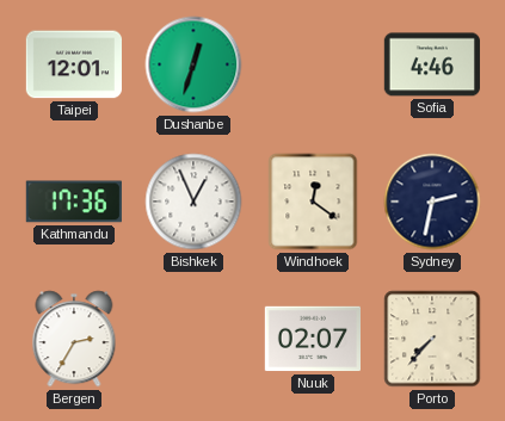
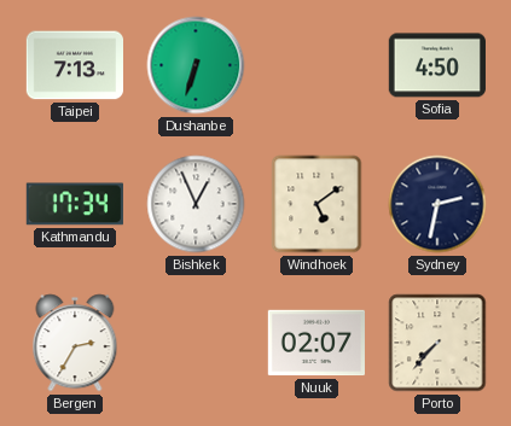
Taipei: 12:01 -> 7:13 (74, 65)
Dushanbe: 12:33 -> 6:33 (196, 65)
Sofia: 4:46 -> 4:50 (437, 65)
Kathmandu: 17:36 -> 17:34 (75, 204)
Windhoek: 12:21 -> 5:09 (317, 204)
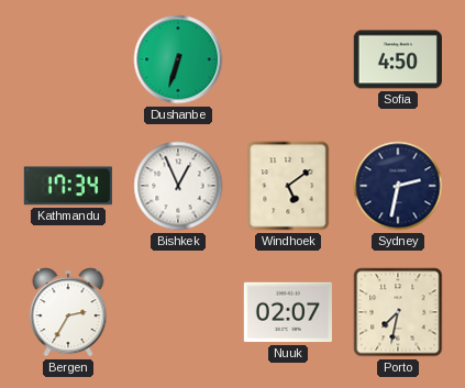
Taipei: 7:13 -> none (74, 65)
Porto: 7:37 -> 7:32 (398, 312)
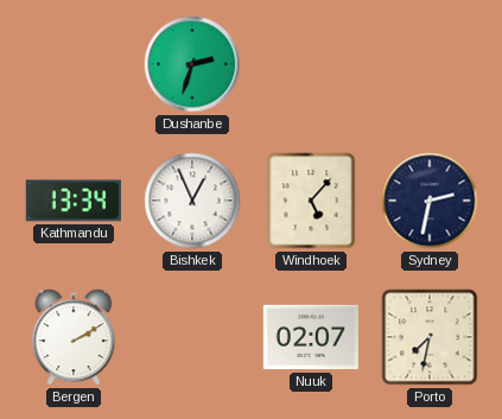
Dushanbe: 6:33 -> 2:33 (192, 64)
Sofia: 4:50 -> none (398, 59)
Kathmandu: 17:34 -> 13:34 (74, 201)
Windhoek: 5:09 -> 5:07 (311, 201)
Bergen: 2:35 -> 2:10 (74, 337)
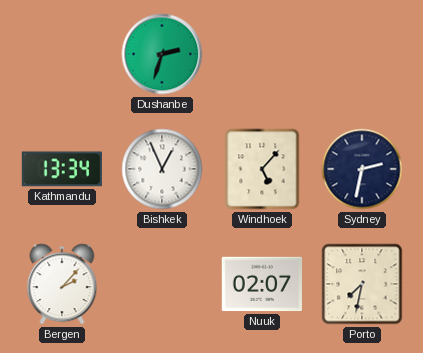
Bergen: 2:10 -> 2:07 (62, 284)
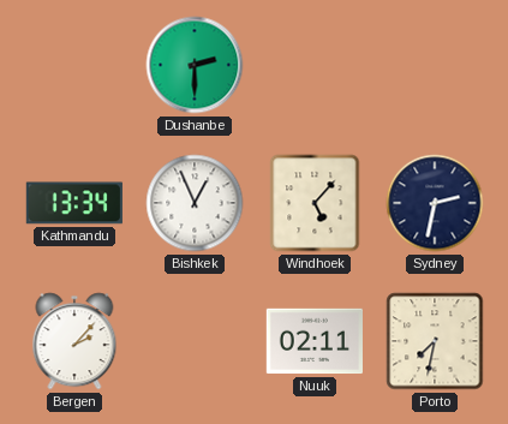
Dushanbe: 2:33 -> 2:30 (195, 65)
Nuuk: 02:07 -> 02:11 (313, 341)
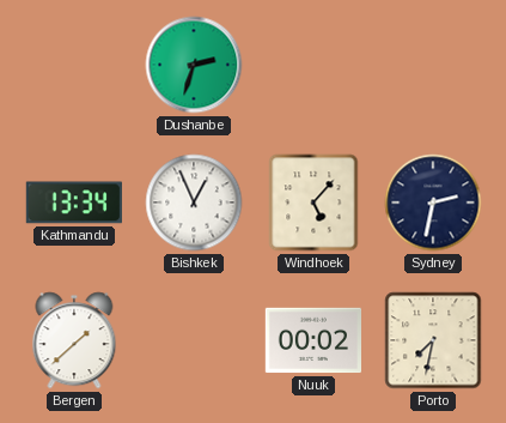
Dushanbe: 2:30 -> 2:33 (194, 65)
Bergen: 2:07 -> 1:38 (74, 340)
Nuuk: 02:11 -> 00:02 (312, 340)
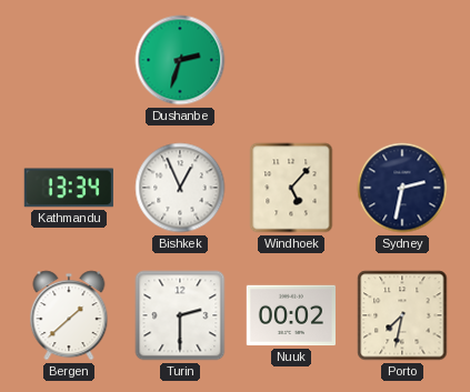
Turin: none -> 2:30 (180, 315)
